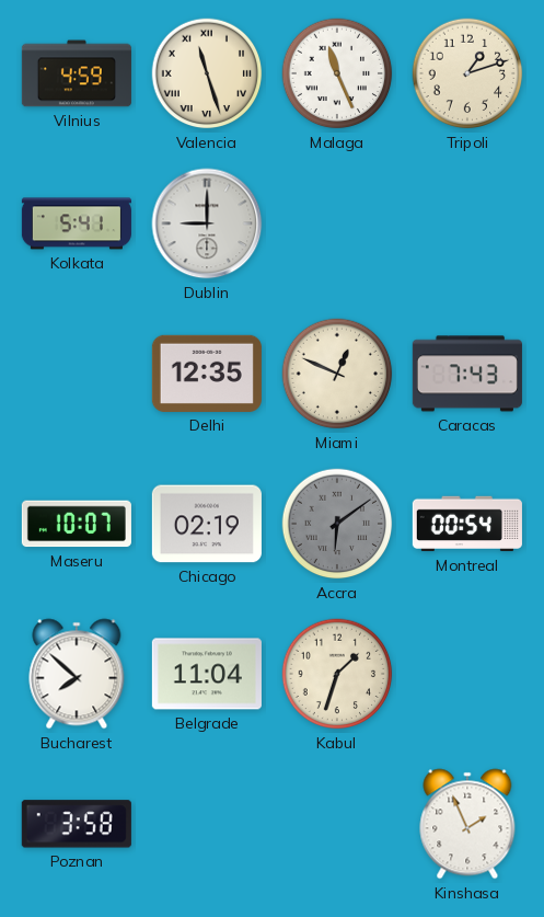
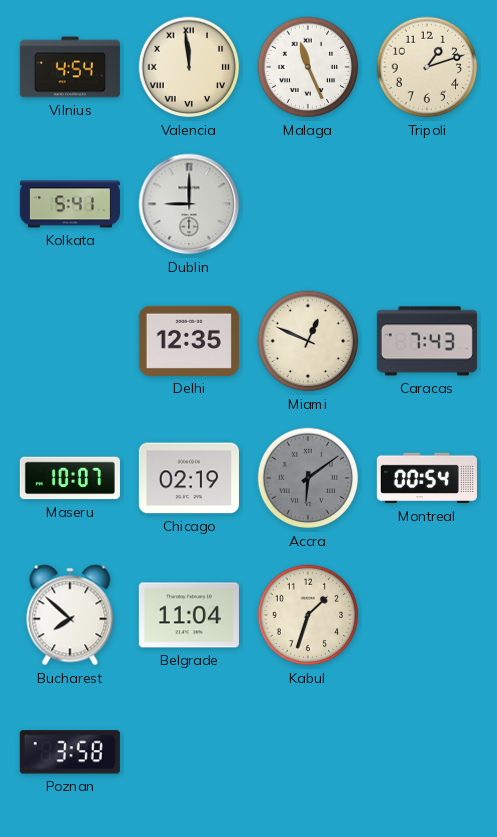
Vilnius: 4:59 -> 4:54 (70, 67)
Valencia: 11:27 -> 11:59 (189, 67)
Kinshasa: 1:56 -> none (467, 824)
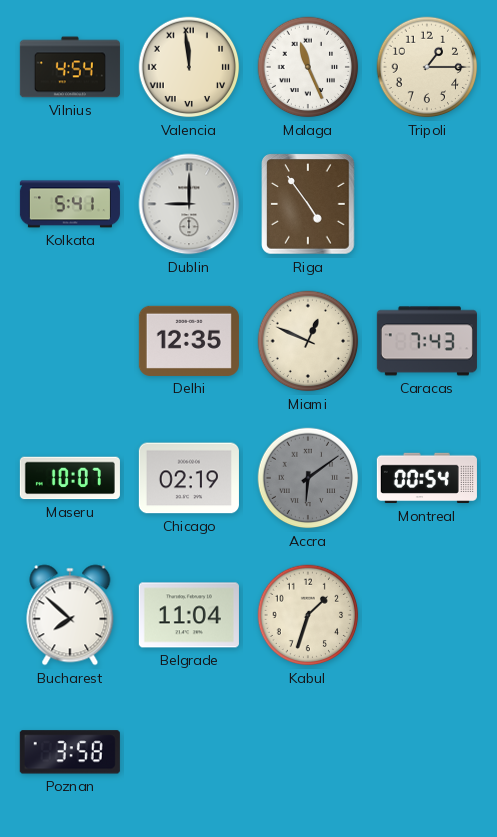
Tripoli: 1:12 -> 1:15 (427, 67)
Riga: none -> 4:54 (308, 204)
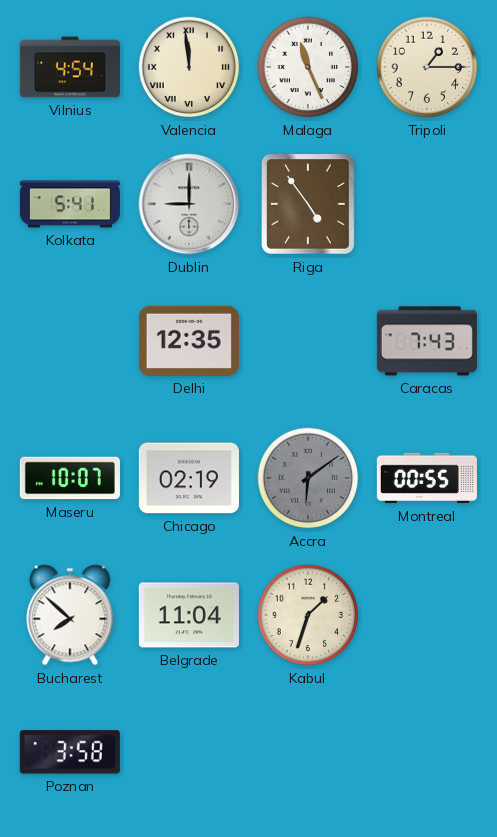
Miami: 12:49 -> none (308, 341)
Montreal: 00:54 -> 00:55 (427, 478)
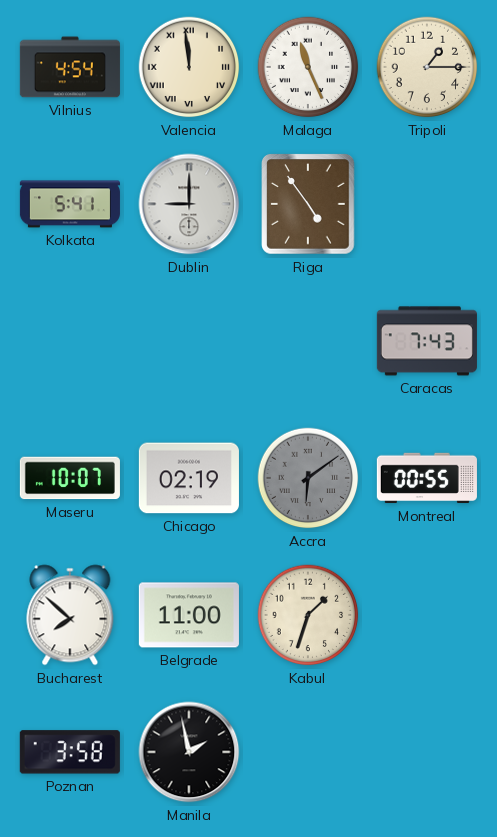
Delhi: 12:35 -> none (189, 341)
Belgrade: 11:04 -> 11:00 (189, 615)
Manila: none -> 1:58 (189, 752)
